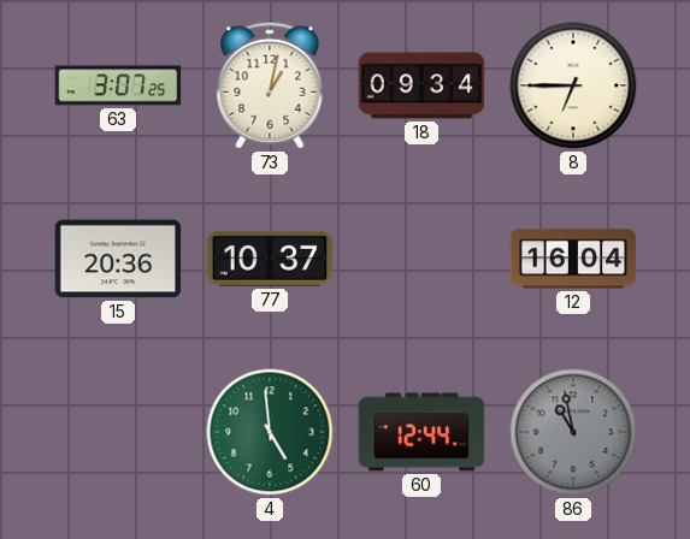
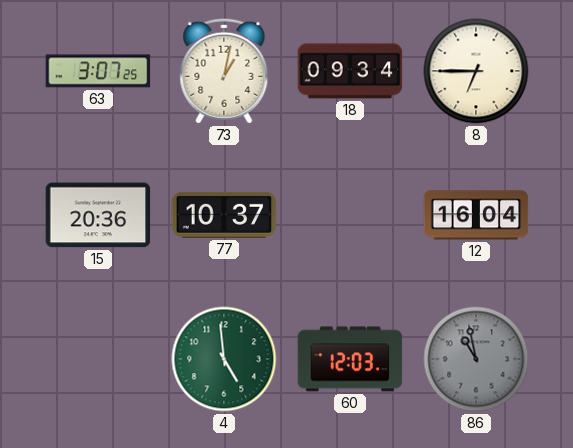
60: 12:44 -> 12:03 (350, 359)
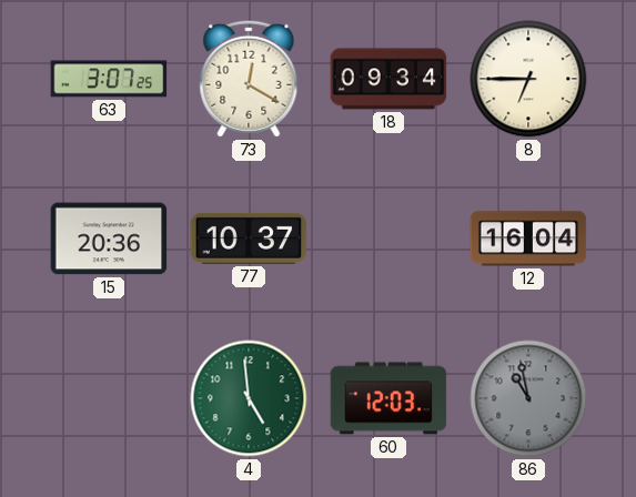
73: 1:02 -> 12:20 (249, 79)
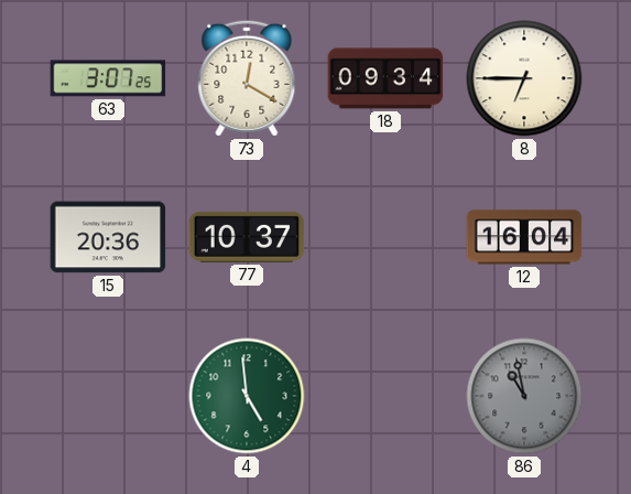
60: 12:03 -> none (388, 398)
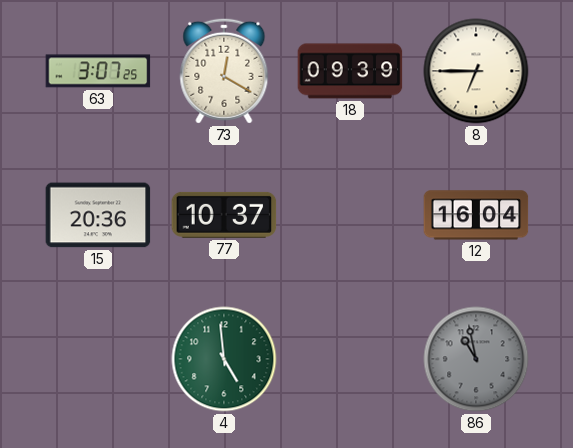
18: 09:34 -> 09:39 (350, 71)
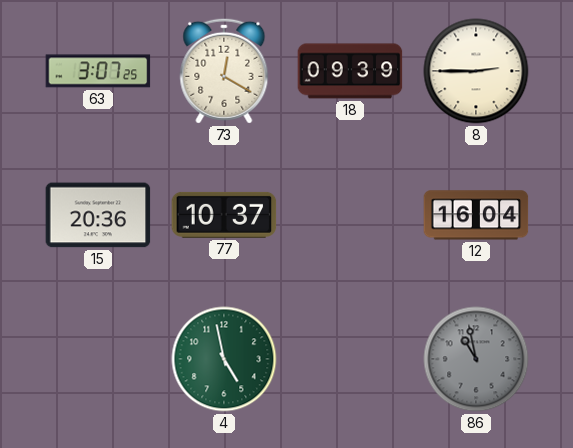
8: 6:45 -> 2:45 (476, 71)
4: 4:59 -> 4:58 (224, 359)
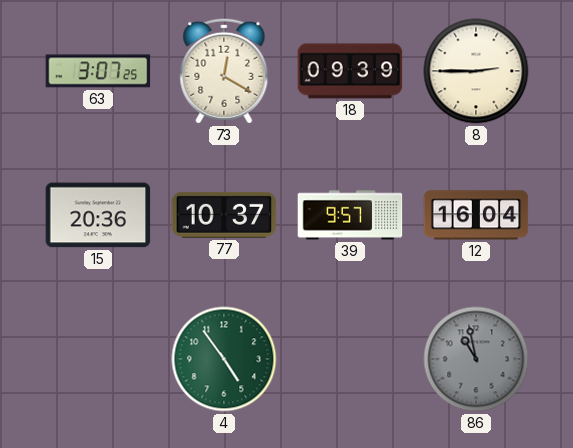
39: none -> 9:57 (350, 215)
4: 4:58 -> 4:54 (224, 359)
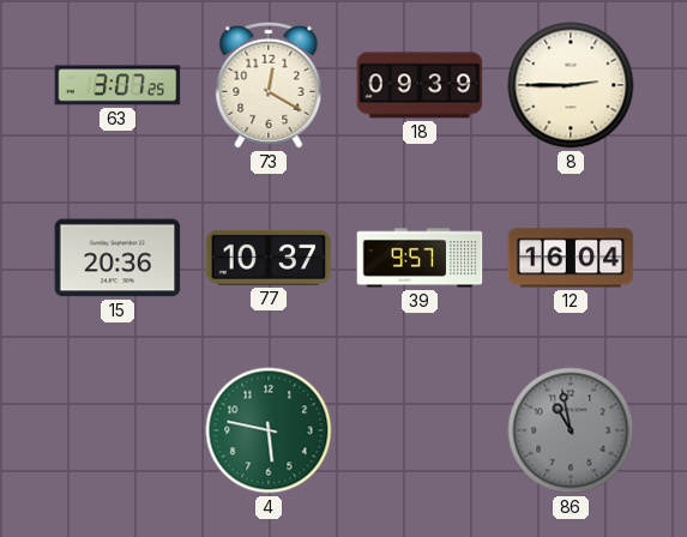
4: 4:54 -> 5:47 (269, 430)
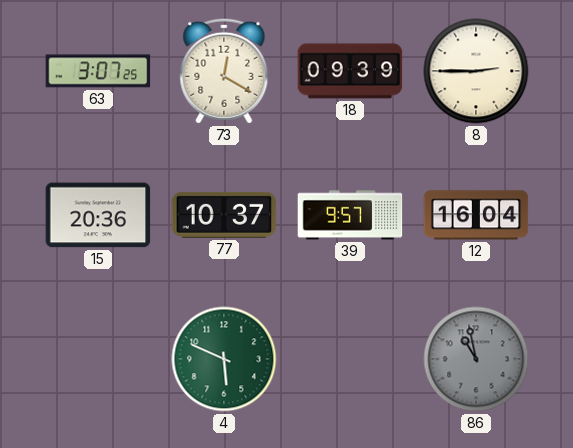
4: 5:47 -> 5:49 (224, 359)
